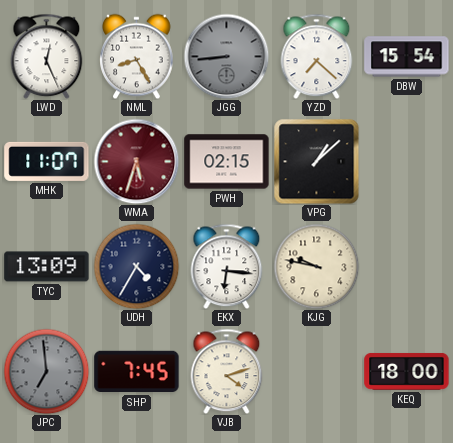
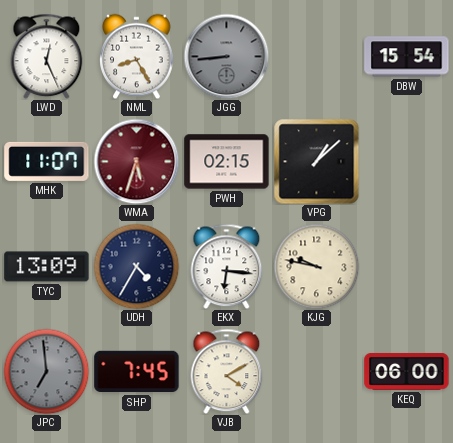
YZD: 7:22 -> none (317, 56)
VJB: 4:12 -> 4:10 (227, 371)
KEQ: 18:00 -> 06:00 (407, 372)
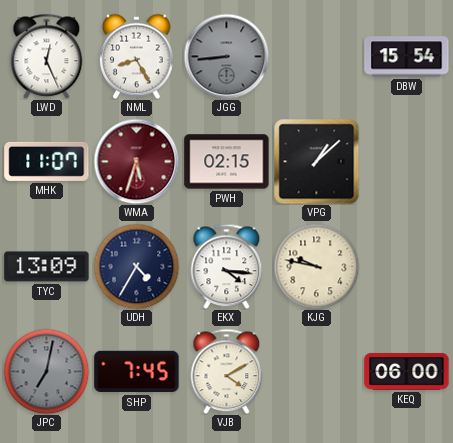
EKX: 6:16 -> 4:16 (227, 266)
JPC: 6:59 -> 7:02 (46, 371)
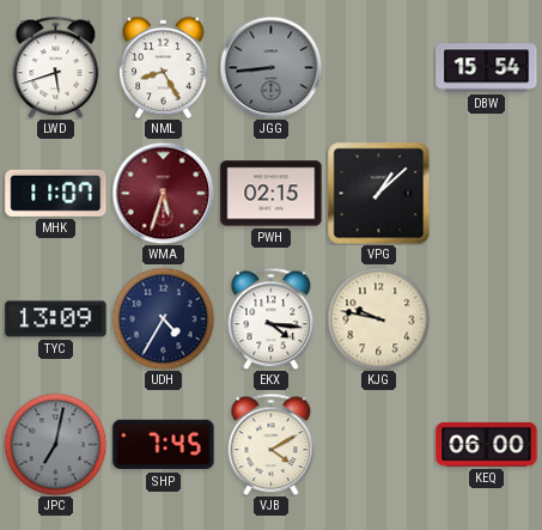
LWD: 12:26 -> 5:42 (56, 67)
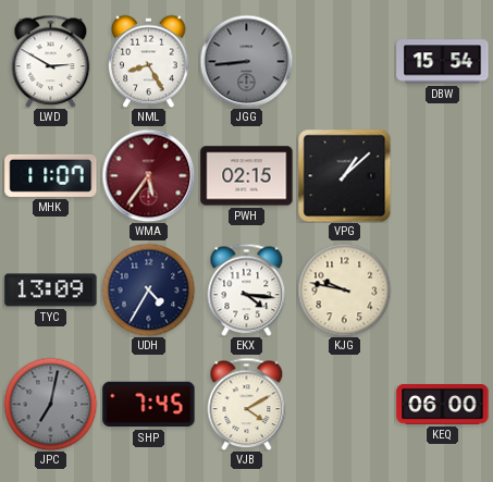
LWD: 5:42 -> 2:50 (51, 61)
WMA: 5:33 -> 5:36 (148, 175)
